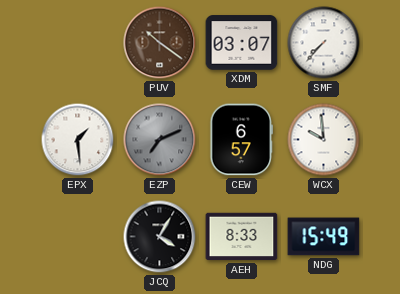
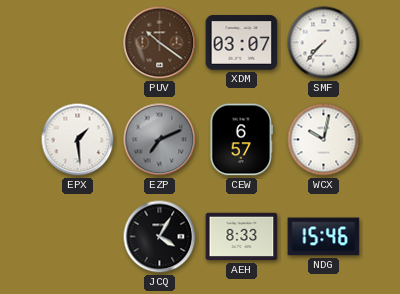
WCX: 9:59 -> 10:02 (324, 140)
NDG: 15:49 -> 15:46 (324, 237)
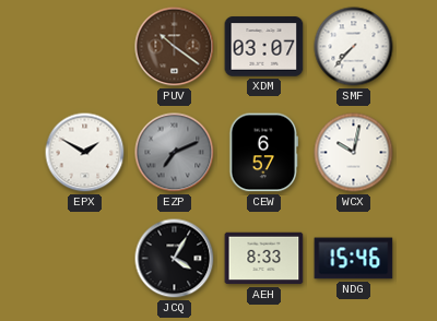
EPX: 1:29 -> 1:50 (85, 153)
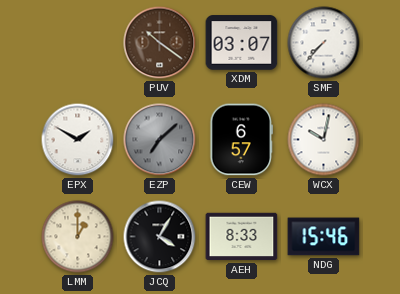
EZP: 7:11 -> 7:08 (160, 140)
LMM: none -> 1:00 (78, 237)
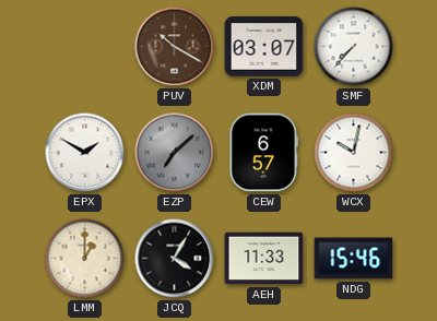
PUV: 10:21 -> 10:20 (175, 47)
AEH: 8:33 -> 11:33 (264, 259)
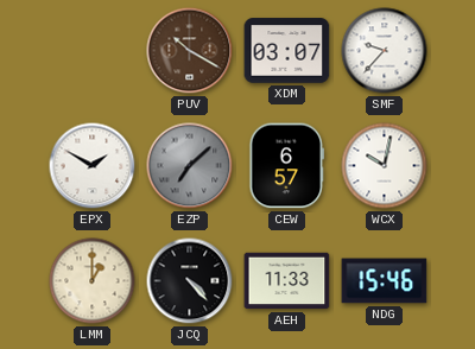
SMF: 7:37 -> 9:37 (385, 51)
JCQ: 4:05 -> 4:23 (190, 281)
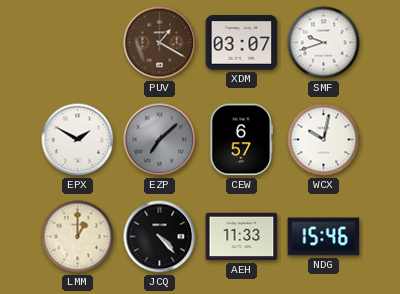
PUV: 10:20 -> 1:20 (160, 43)
SMF: 9:37 -> 9:42 (324, 43)
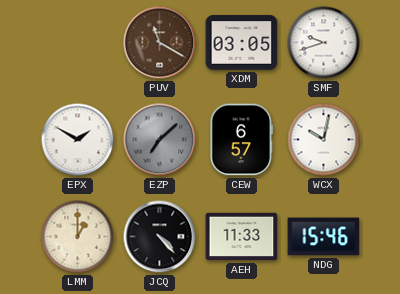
PUV: 1:20 -> 11:20 (160, 43)
XDM: 03:07 -> 03:05 (242, 43)
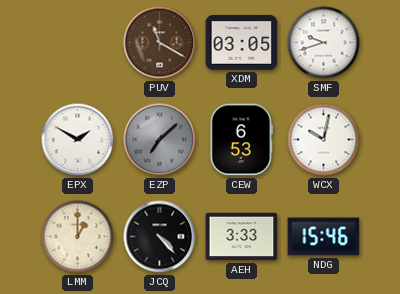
CEW: 6:57 -> 6:53 (242, 140)
AEH: 11:33 -> 3:33 (242, 237)
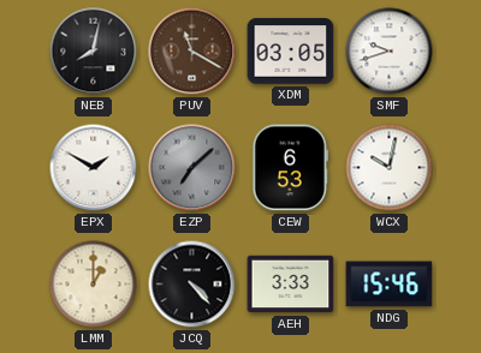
NEB: none -> 8:02 (94, 52)
